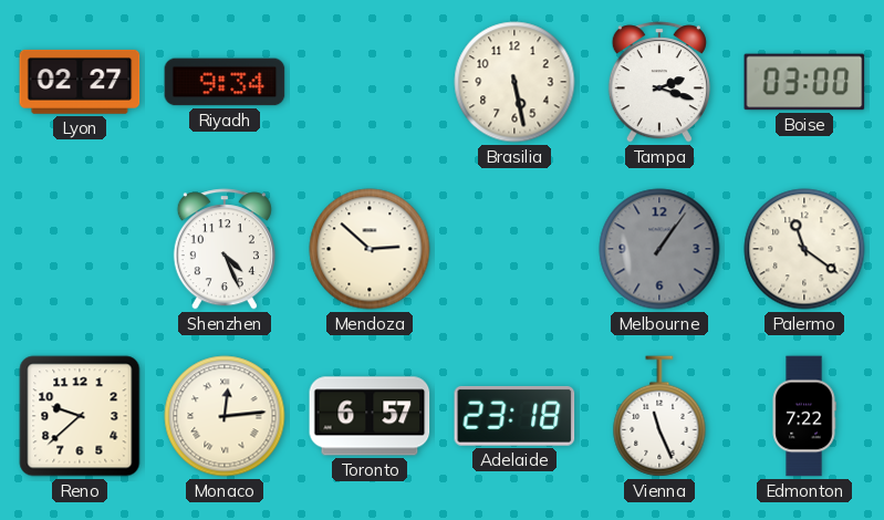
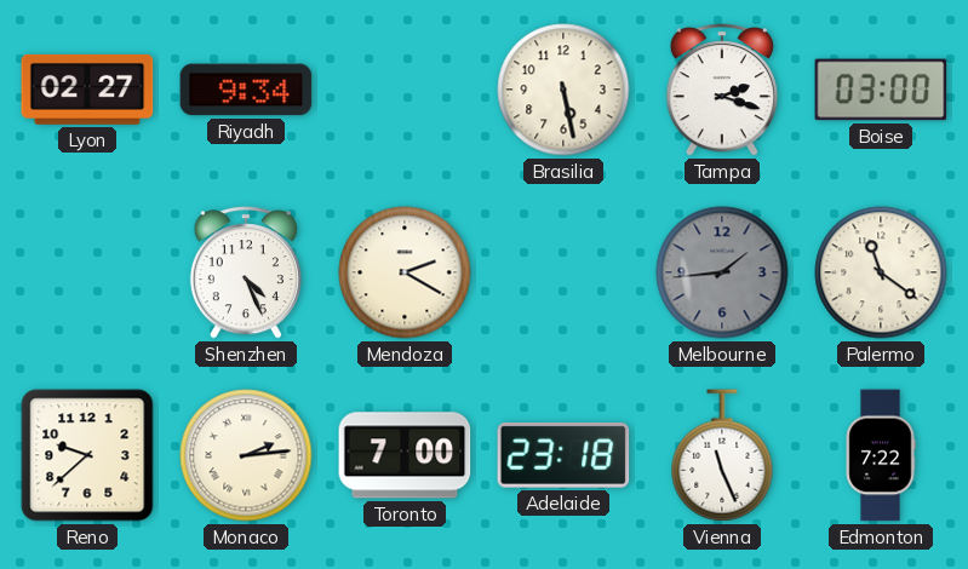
Mendoza: 2:52 -> 2:20 (405, 272)
Melbourne: 1:06 -> 1:44 (722, 272)
Monaco: 12:14 -> 2:14 (246, 455)
Toronto: 6:57 -> 7:00 (405, 455)
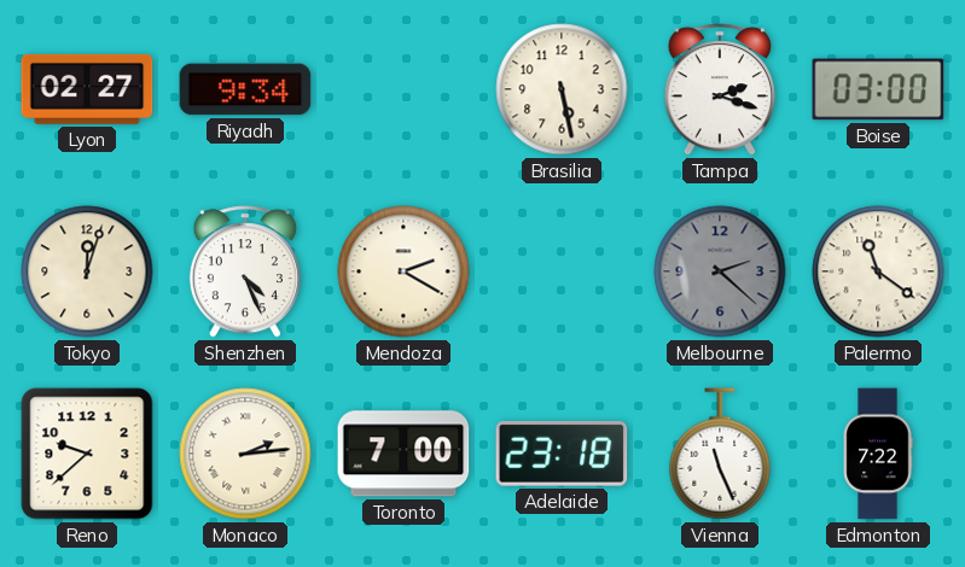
Tokyo: none -> 12:03 (87, 271)
Melbourne: 1:44 -> 2:22 (720, 271)
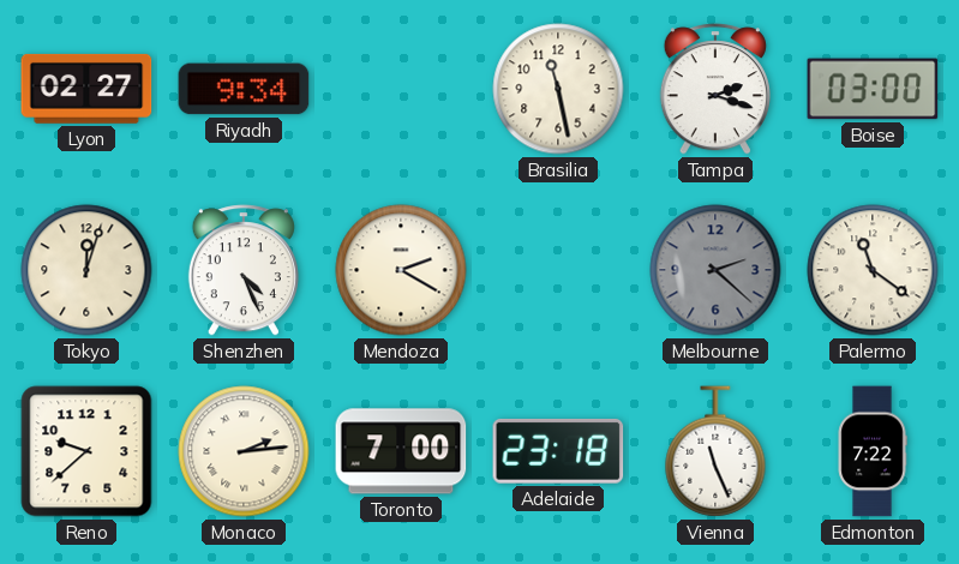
Brasilia: 5:28 -> 11:28 (558, 89)
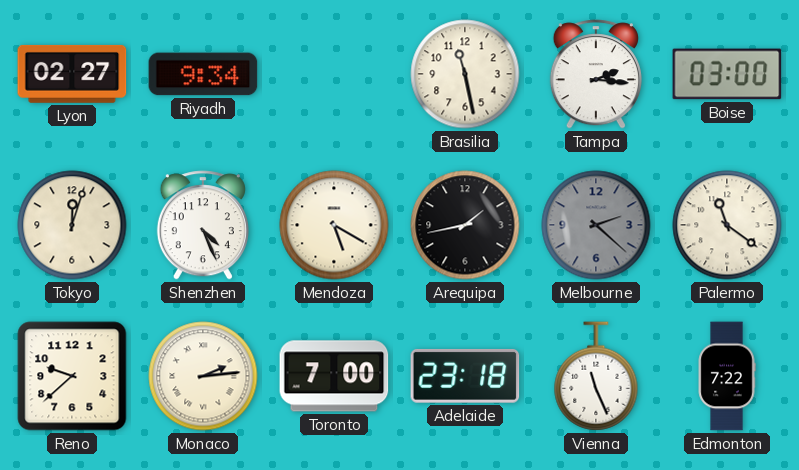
Tampa: 2:18 -> 2:16 (596, 74)
Mendoza: 2:20 -> 5:20 (334, 225)
Arequipa: none -> 1:43 (465, 225)
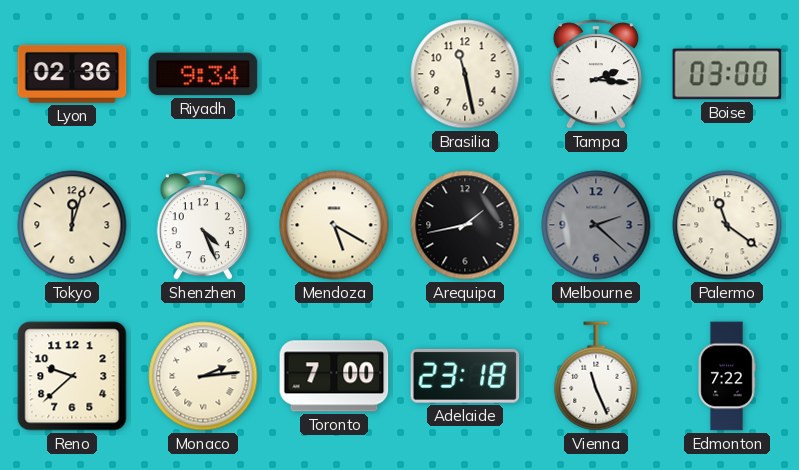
Lyon: 02:27 -> 02:36 (72, 74)
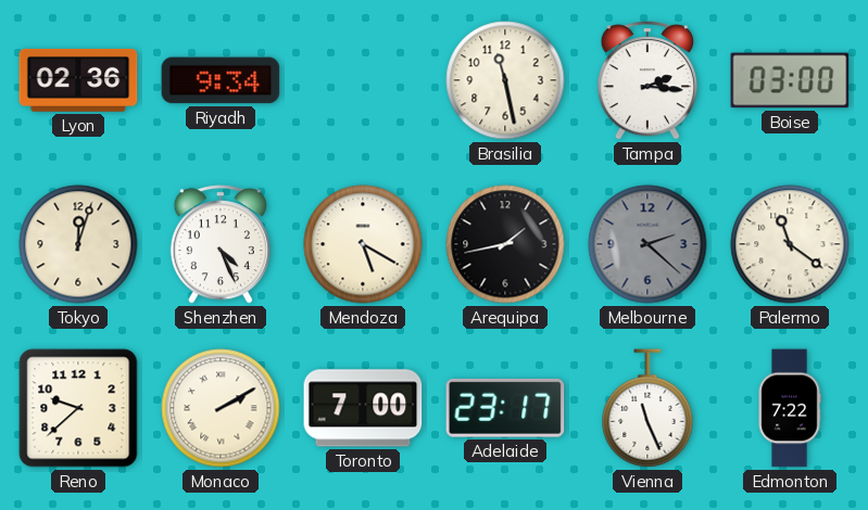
Monaco: 2:14 -> 2:10 (221, 408)
Adelaide: 23:18 -> 23:17 (505, 408)
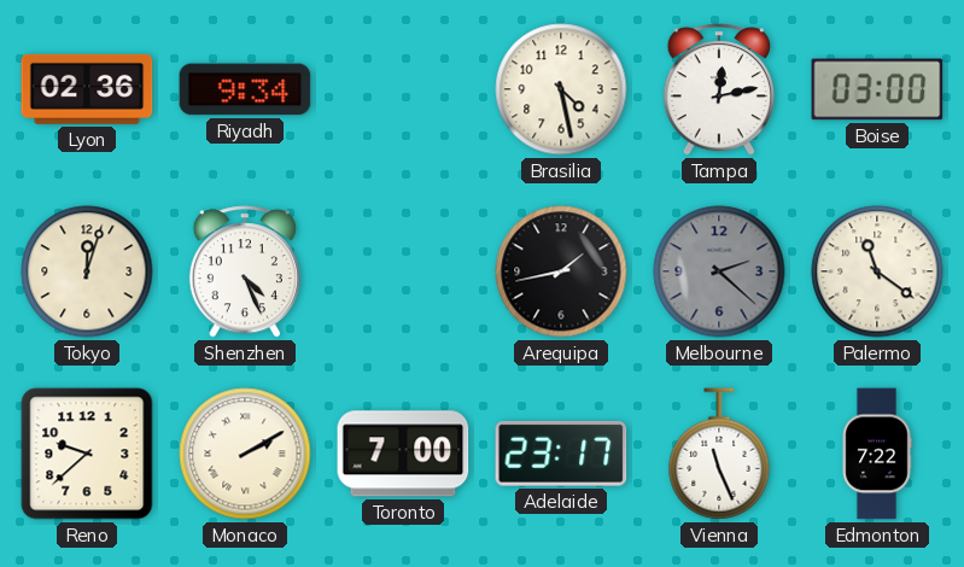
Brasilia: 11:28 -> 4:28 (561, 89)
Tampa: 2:16 -> 12:13 (719, 89)
Mendoza: 5:20 -> none (363, 244)
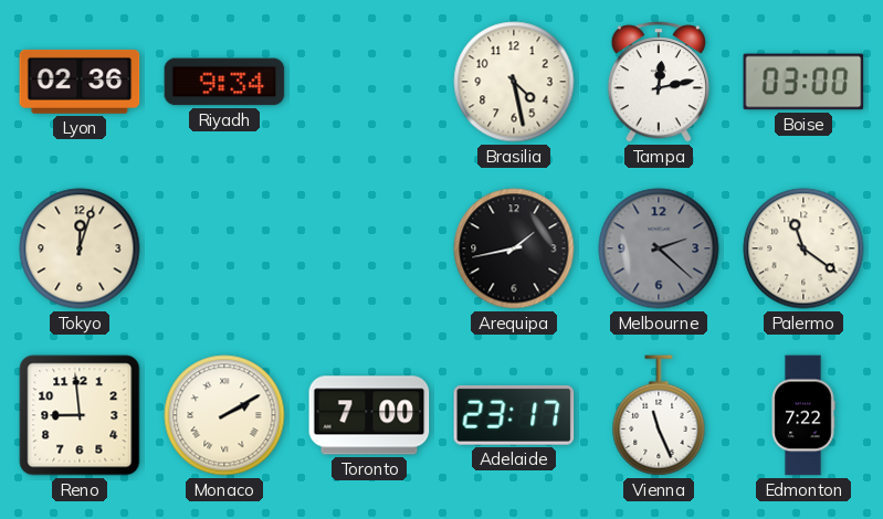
Shenzhen: 4:26 -> none (245, 271)
Reno: 9:38 -> 8:59 (80, 415)
